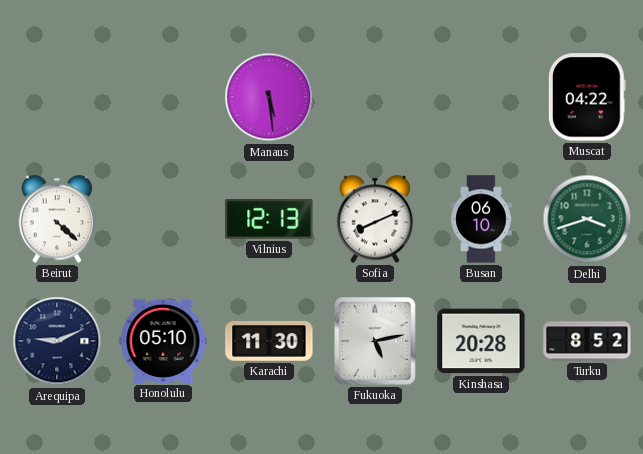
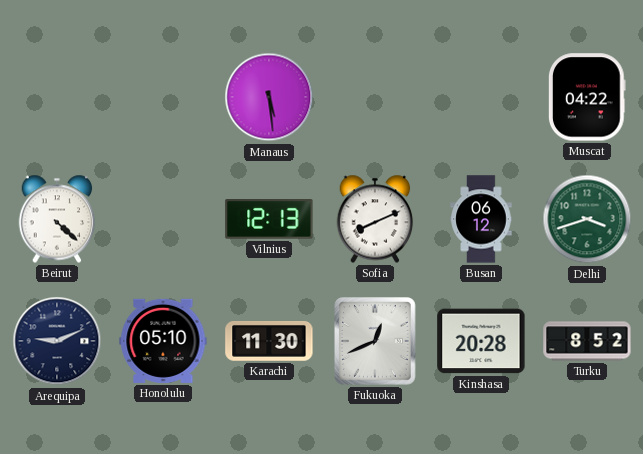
Busan: 06:10 -> 06:12 (481, 219)
Fukuoka: 5:13 -> 12:41 (376, 341)
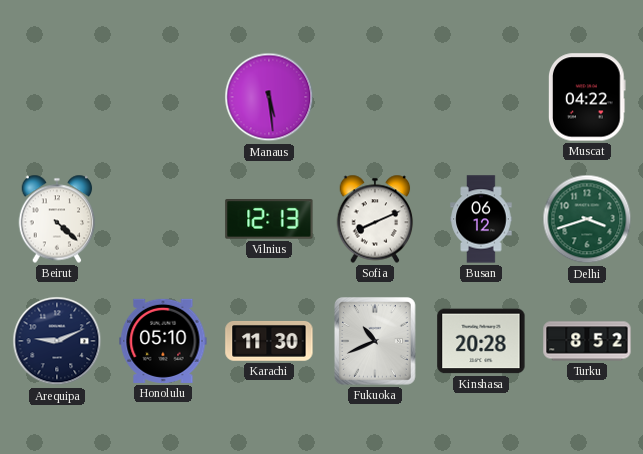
Fukuoka: 12:41 -> 10:41 (376, 341)
